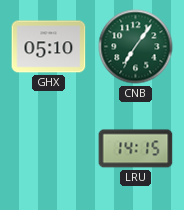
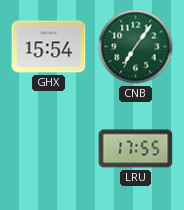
GHX: 05:10 -> 15:54 (49, 47)
LRU: 14:15 -> 17:55 (136, 149)
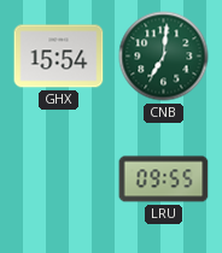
CNB: 7:06 -> 7:01 (164, 57)
LRU: 17:55 -> 09:55 (164, 180)
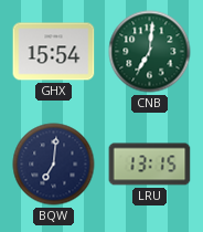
BQW: none -> 7:01 (54, 165)
LRU: 09:55 -> 13:15 (150, 165)
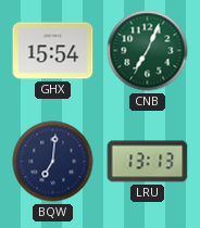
CNB: 7:01 -> 7:04 (148, 51)
LRU: 13:15 -> 13:13 (148, 162)
